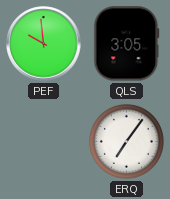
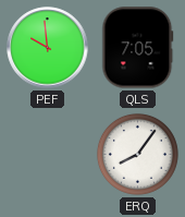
QLS: 3:05 -> 7:05 (138, 48)
ERQ: 7:06 -> 8:06 (137, 154)
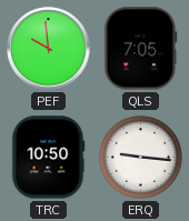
TRC: none -> 10:50 (48, 158)
ERQ: 8:06 -> 9:16 (140, 157)
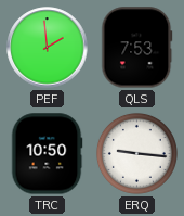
PEF: 9:59 -> 1:59 (48, 48)
QLS: 7:05 -> 7:53 (137, 48)
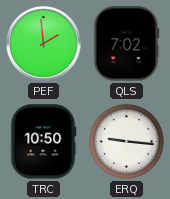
QLS: 7:53 -> 7:02 (127, 44)
